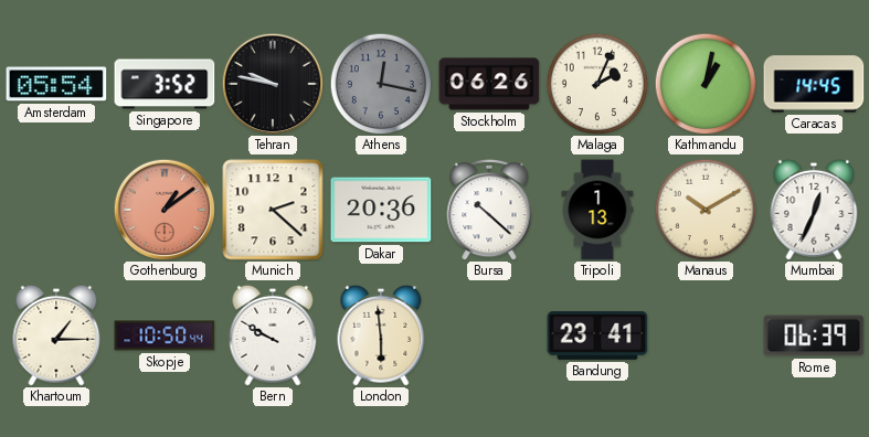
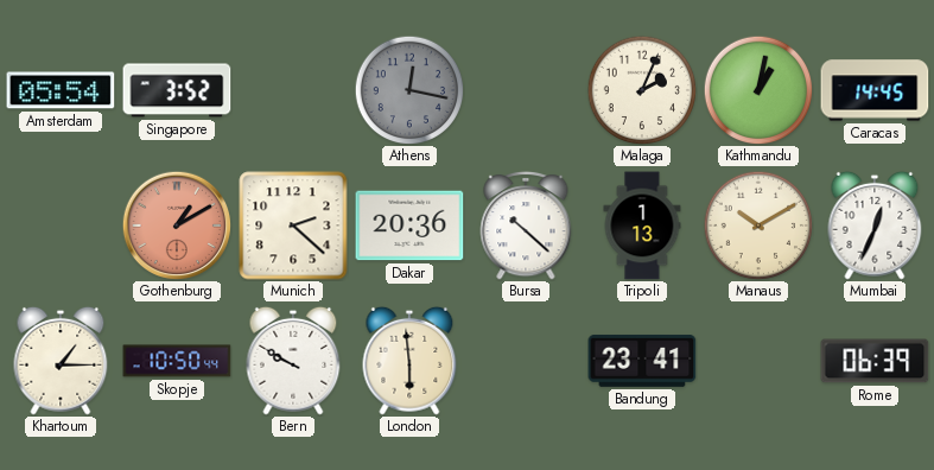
Tehran: 9:47 -> none (273, 84)
Stockholm: 06:26 -> none (489, 84)
Gothenburg: 1:09 -> 1:10 (177, 226)
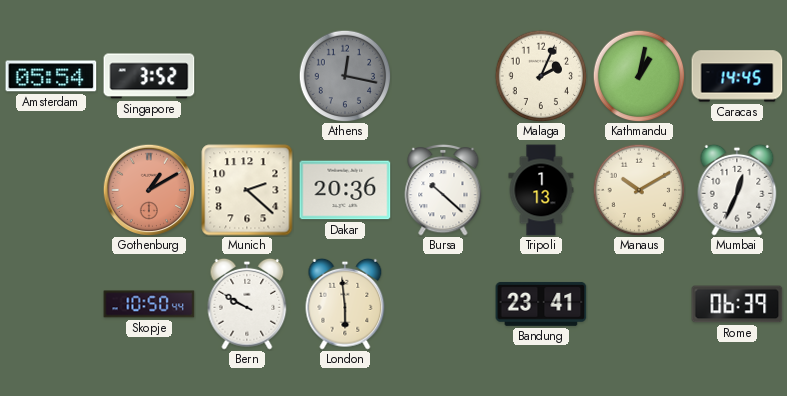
Khartoum: 1:15 -> none (61, 361)
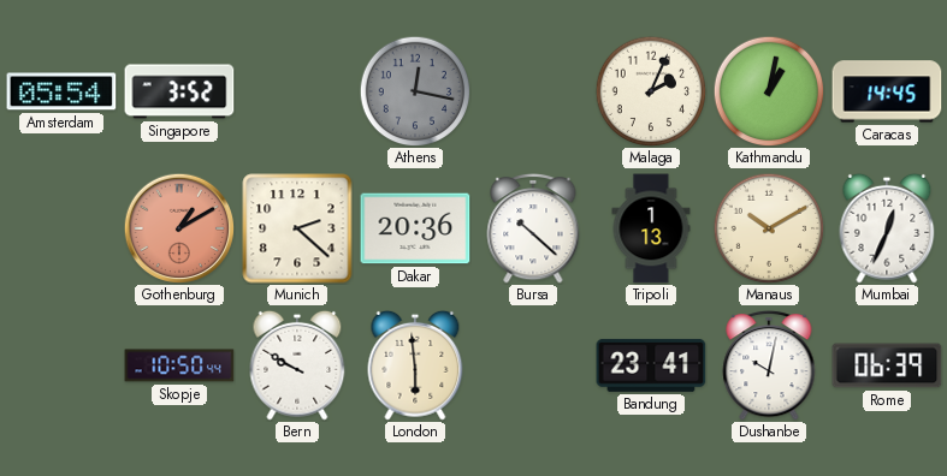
Dushanbe: none -> 10:02 (769, 365)
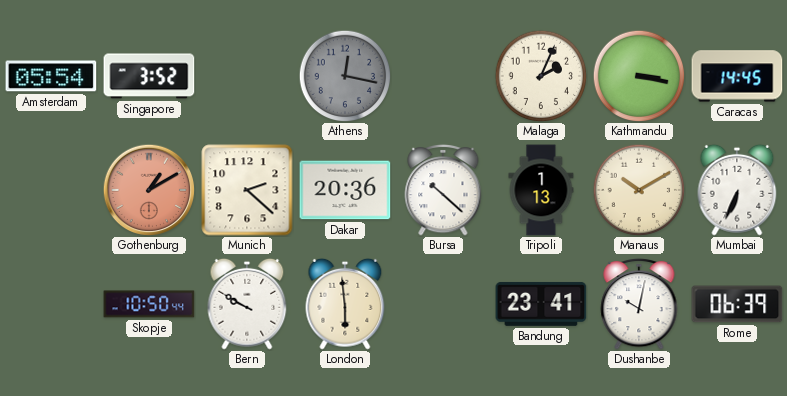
Kathmandu: 1:02 -> 3:17 (639, 76)
Mumbai: 12:34 -> 6:34 (737, 190)
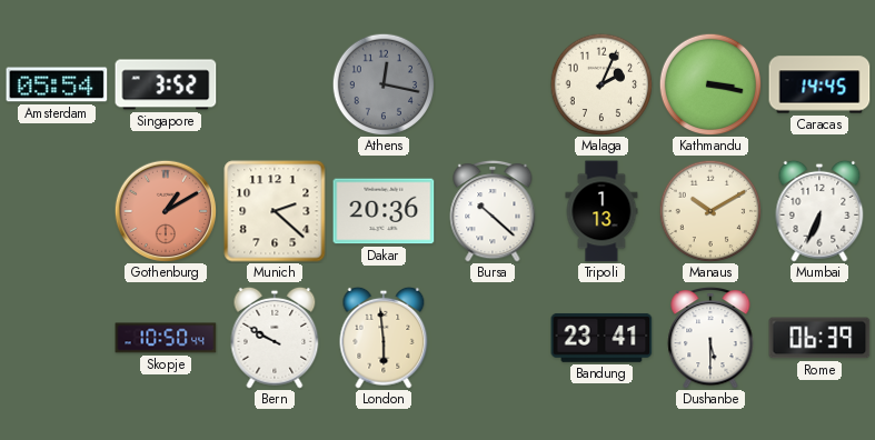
Dushanbe: 10:02 -> 5:30 (710, 338)
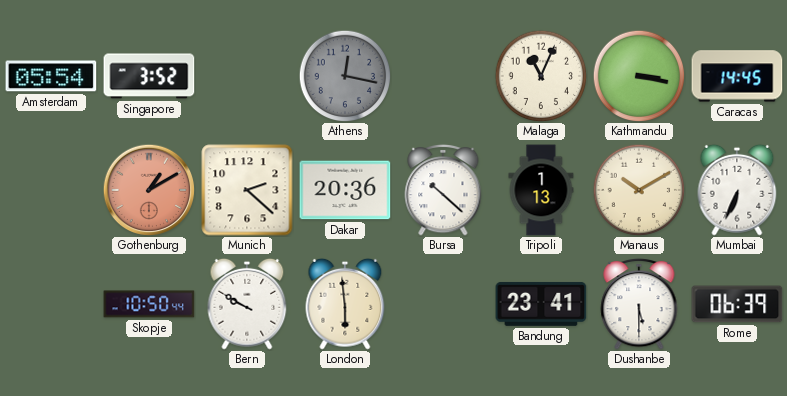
Malaga: 2:04 -> 11:04 (541, 76)
